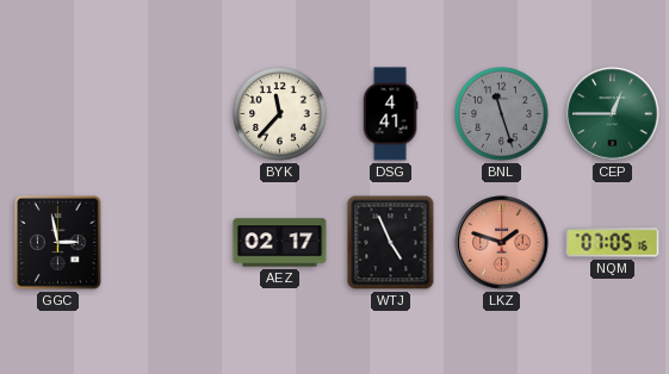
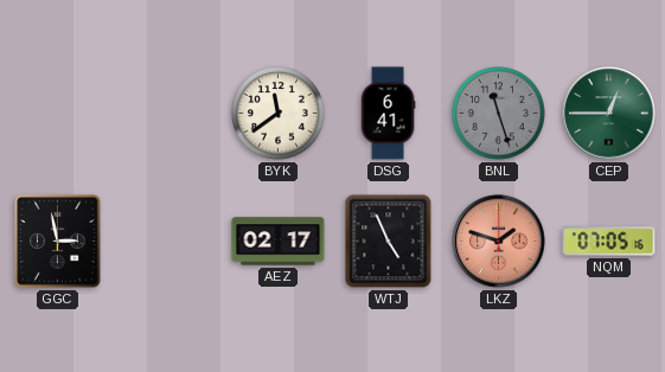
BYK: 11:37 -> 11:39 (279, 114)
DSG: 4:41 -> 6:41 (388, 114)
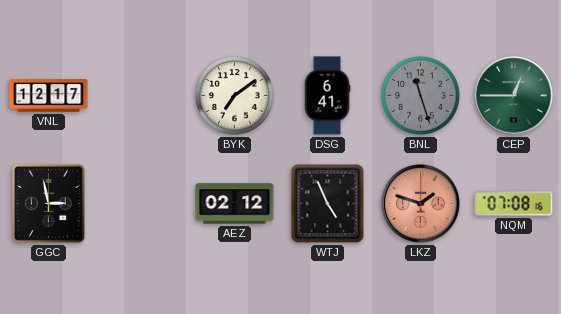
VNL: none -> 12:17 (49, 96)
BYK: 11:39 -> 7:09 (235, 96)
AEZ: 02:17 -> 02:12 (235, 204)
NQM: 07:05 -> 07:08 (514, 204)
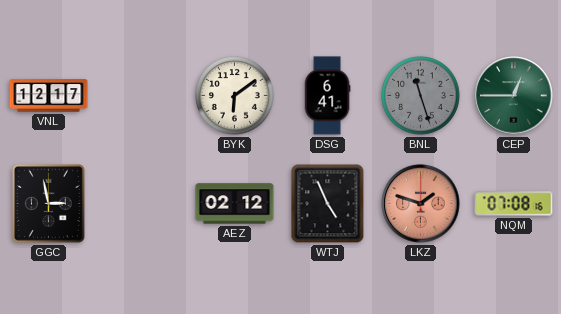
BYK: 7:09 -> 6:09 (235, 96)
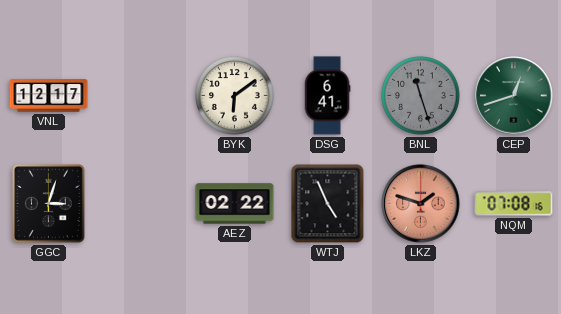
CEP: 12:45 -> 12:42 (514, 96)
GGC: 2:58 -> 3:03 (48, 203)
AEZ: 02:12 -> 02:22 (235, 204)
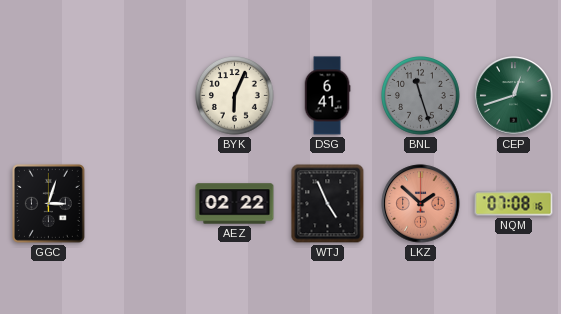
VNL: 12:17 -> none (49, 96)
BYK: 6:09 -> 6:04 (235, 96)
LKZ: 1:48 -> 1:52 (421, 204)
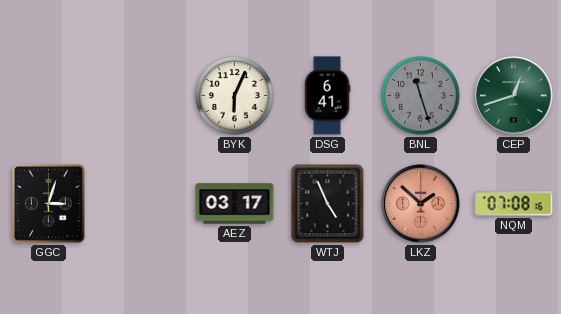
AEZ: 02:22 -> 03:17 (235, 204)
